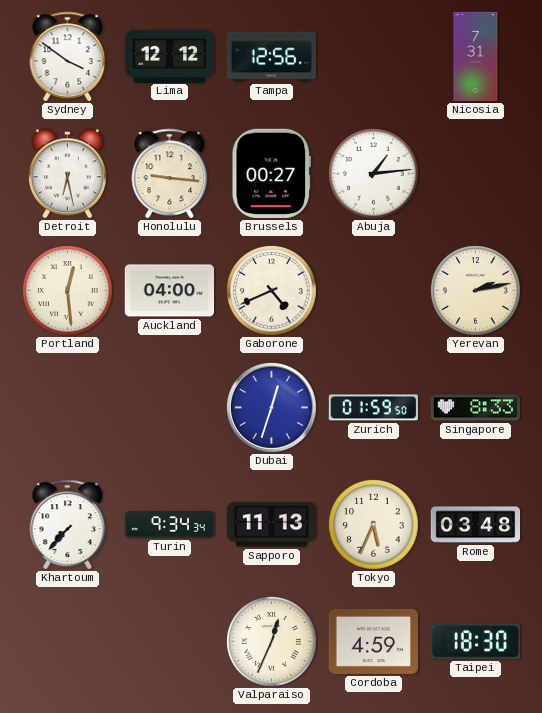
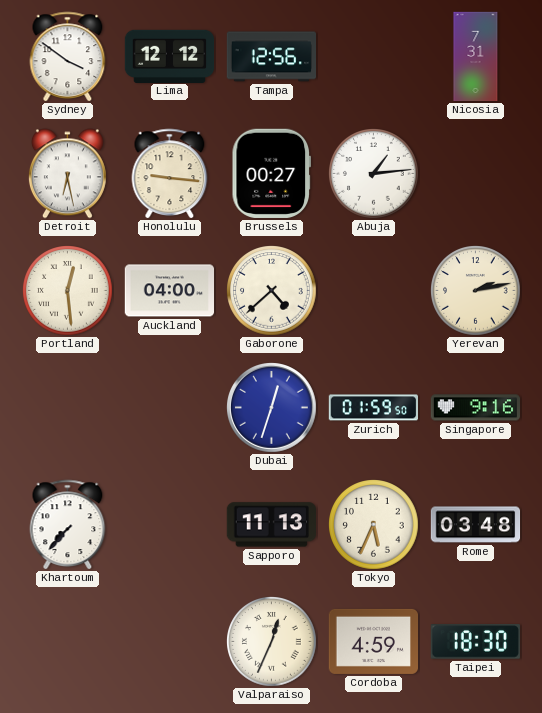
Gaborone: 4:41 -> 4:38 (272, 291)
Singapore: 8:33 -> 9:16 (476, 408)
Turin: 9:34 -> none (170, 524)
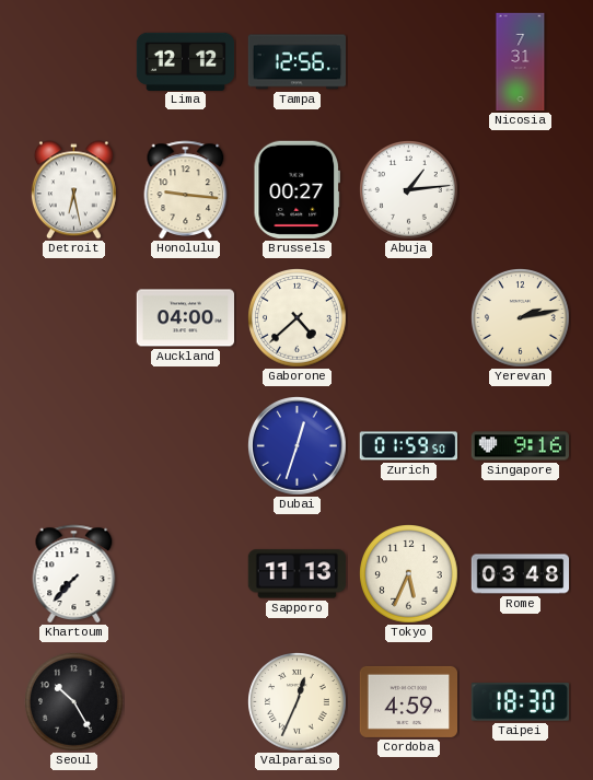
Sydney: 3:51 -> none (68, 56)
Portland: 12:29 -> none (68, 291)
Seoul: none -> 10:25 (74, 702)
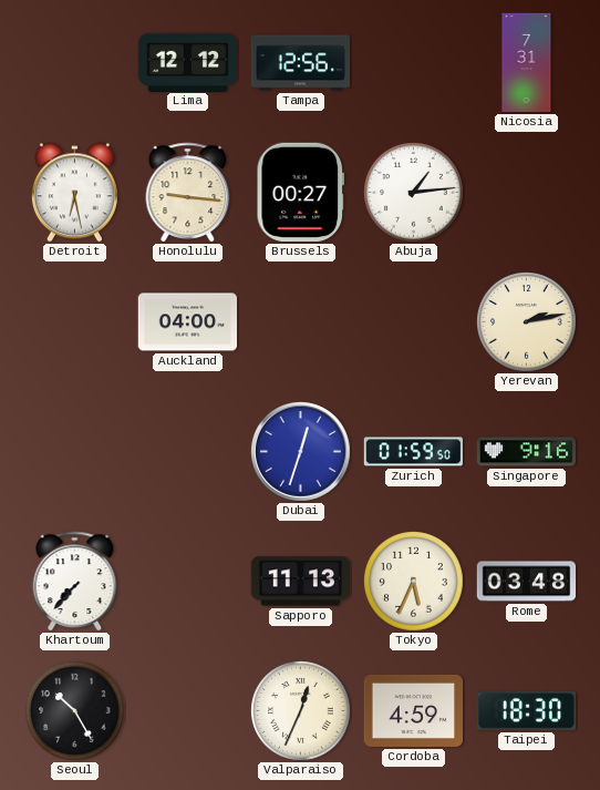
Gaborone: 4:38 -> none (298, 318)
